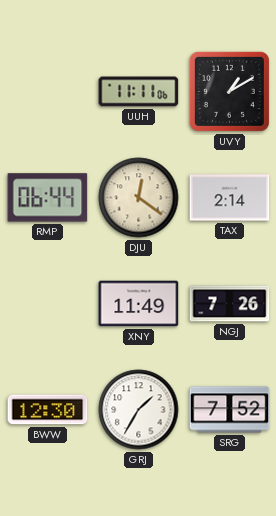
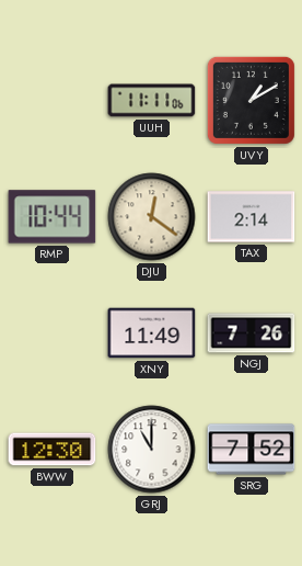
RMP: 06:44 -> 10:44 (53, 217)
GRJ: 1:35 -> 11:00 (152, 450)
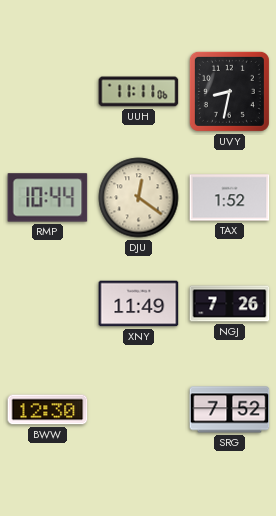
UVY: 1:10 -> 8:32 (229, 91)
TAX: 2:14 -> 1:52 (230, 198)
GRJ: 11:00 -> none (152, 450)
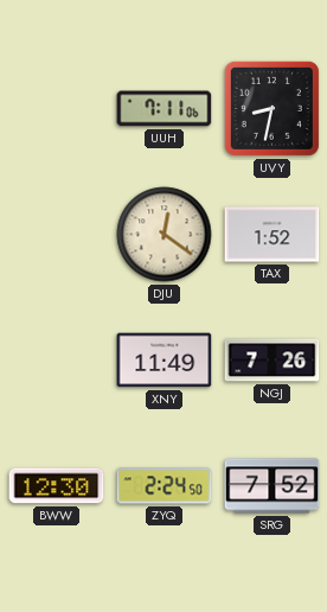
UUH: 11:11 -> 7:11 (165, 109)
RMP: 10:44 -> none (48, 198)
ZYQ: none -> 2:24 (165, 486)
